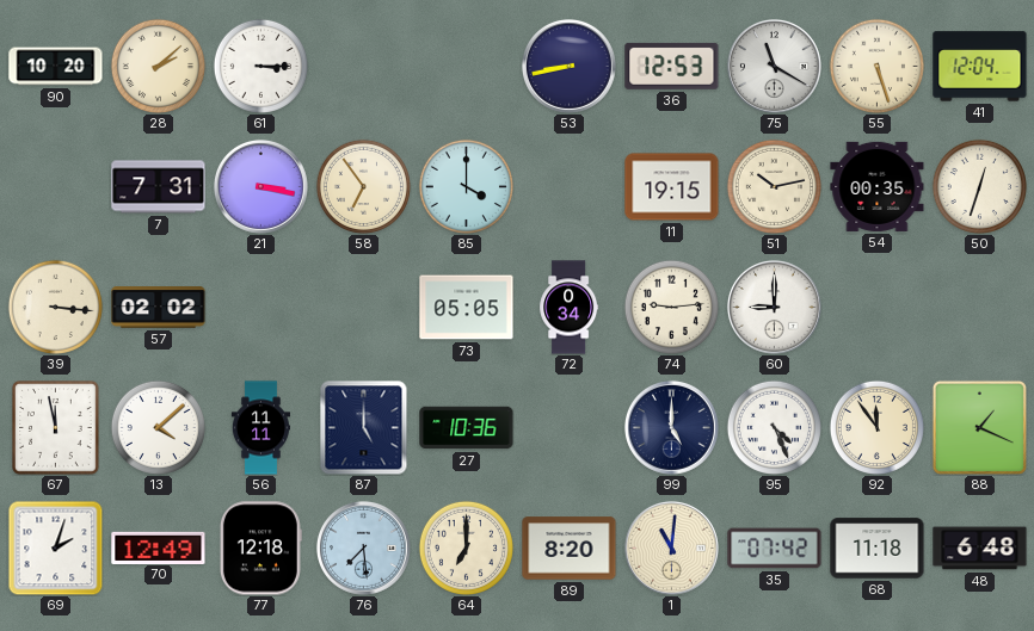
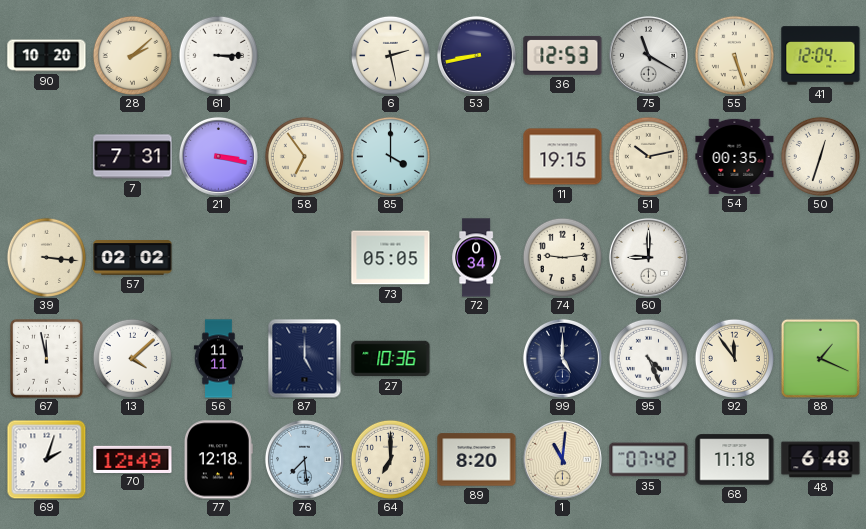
6: none -> 2:28 (390, 55)
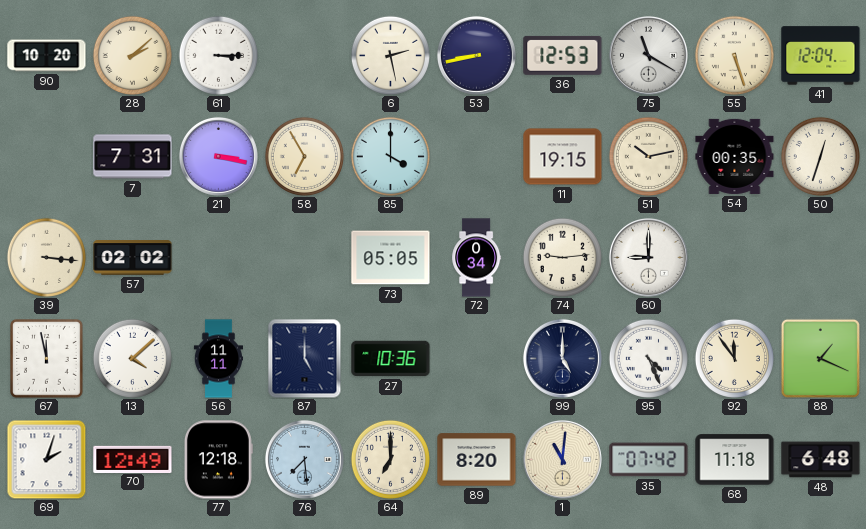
58: 6:54 -> 6:55 (304, 156)
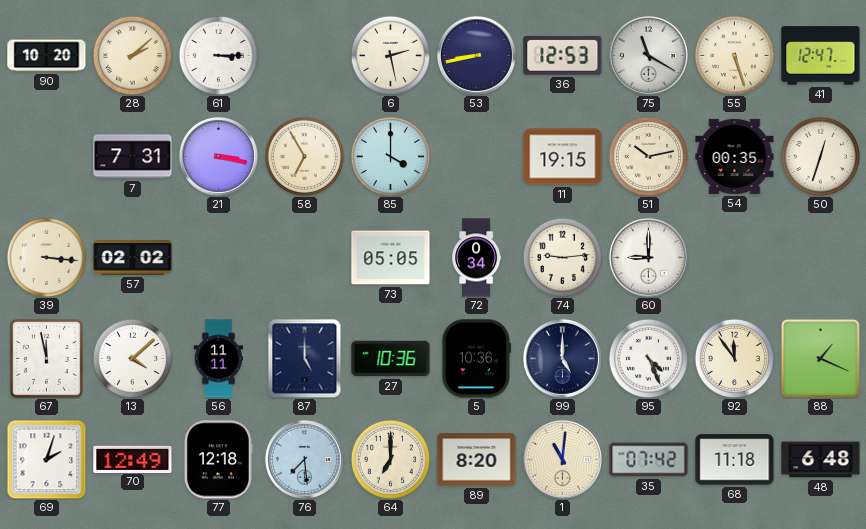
41: 12:04 -> 12:47 (821, 56)
5: none -> 10:36 (477, 359)
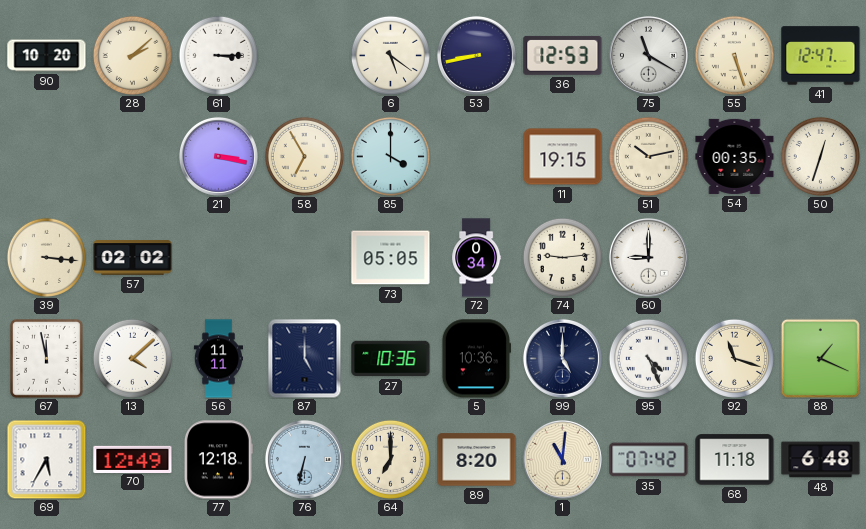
6: 2:28 -> 5:21 (390, 55)
7: 7:31 -> none (133, 157)
92: 11:54 -> 11:18 (734, 358)
69: 2:03 -> 5:35 (46, 459)
76: 7:29 -> 6:32 (305, 460)
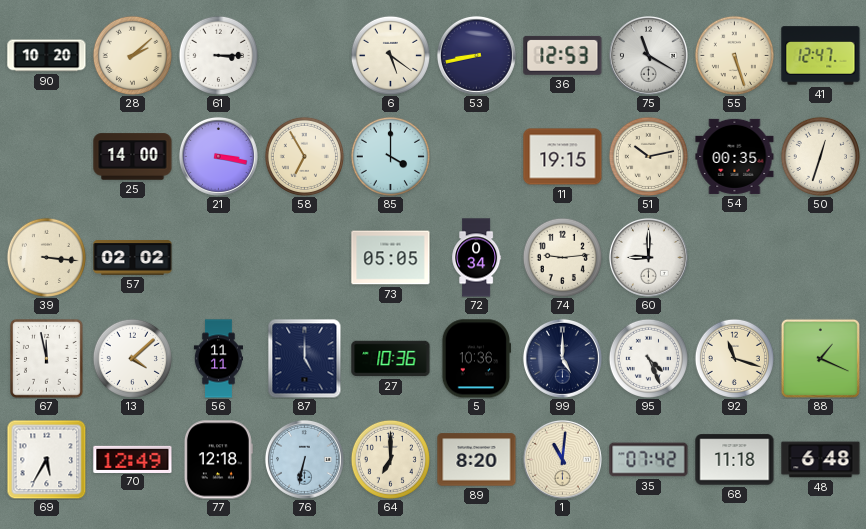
25: none -> 14:00 (133, 157)
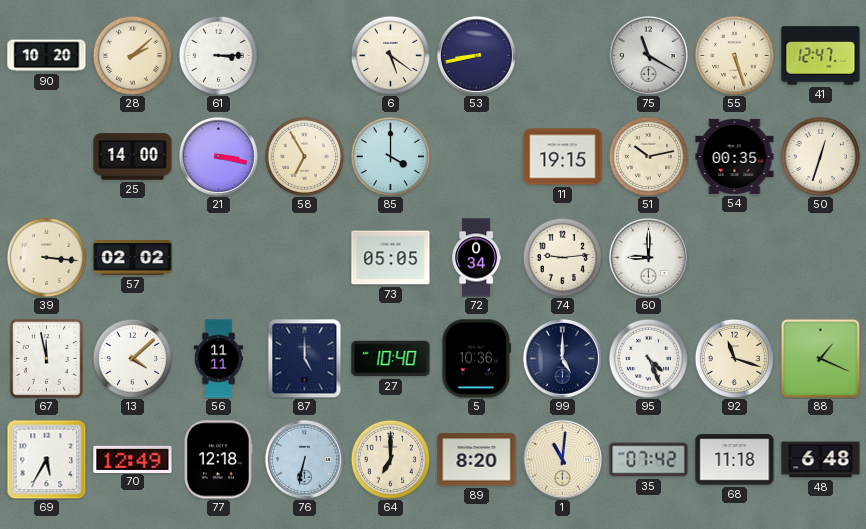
36: 12:53 -> none (563, 55)
27: 10:36 -> 10:40 (391, 359)
